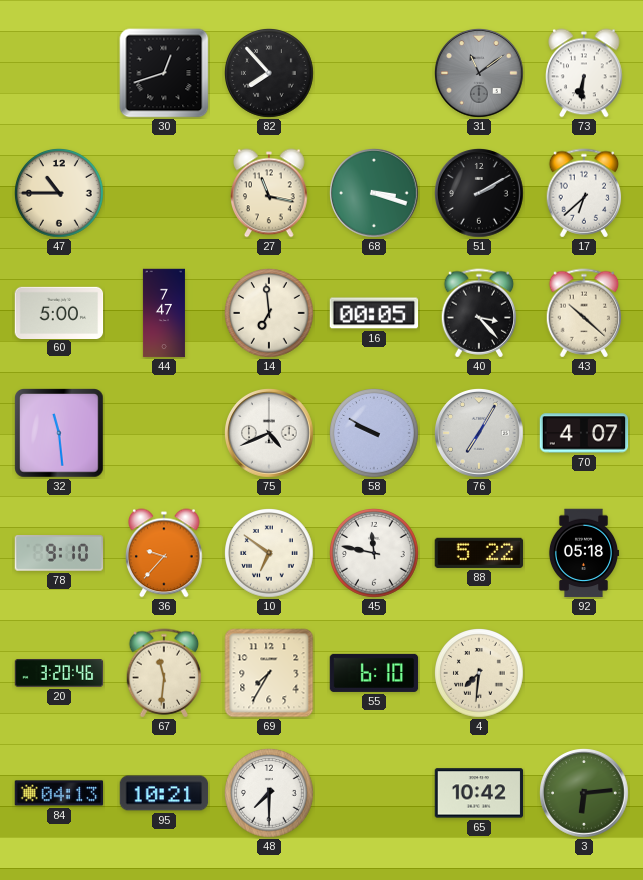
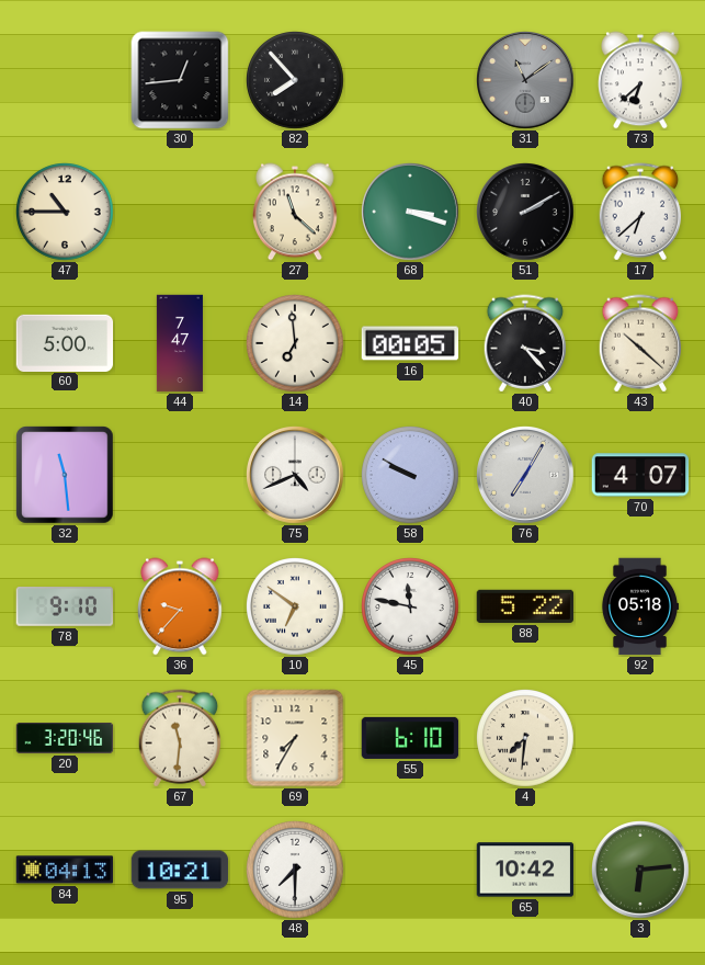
30: 12:42 -> 12:44 (180, 80)
73: 6:31 -> 6:38 (640, 80)
27: 11:17 -> 11:22 (295, 212)
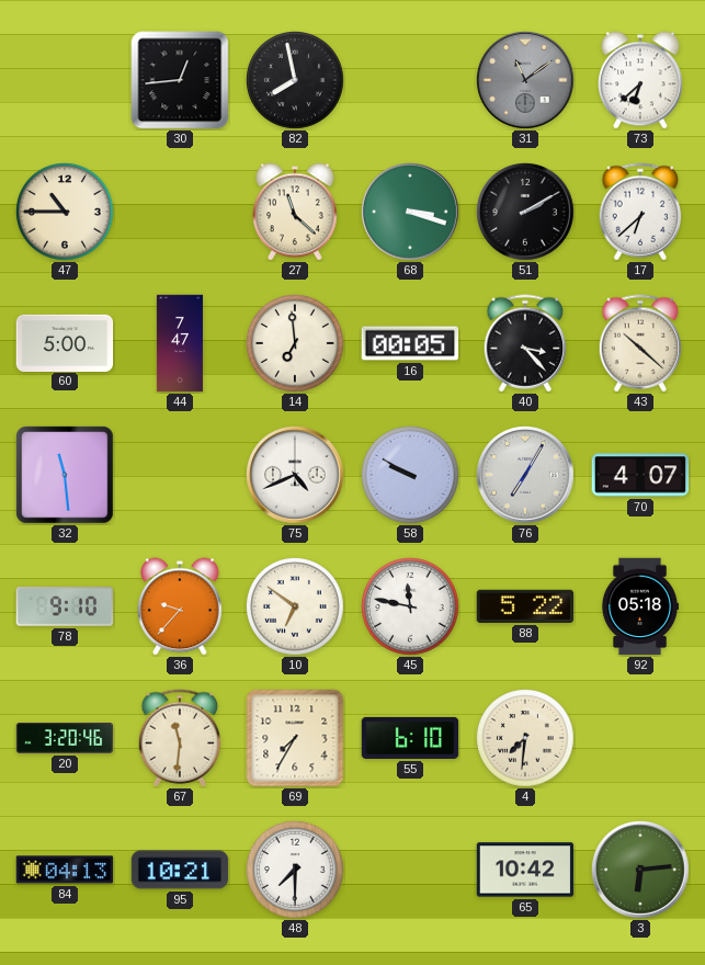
82: 7:53 -> 7:58 (296, 81)
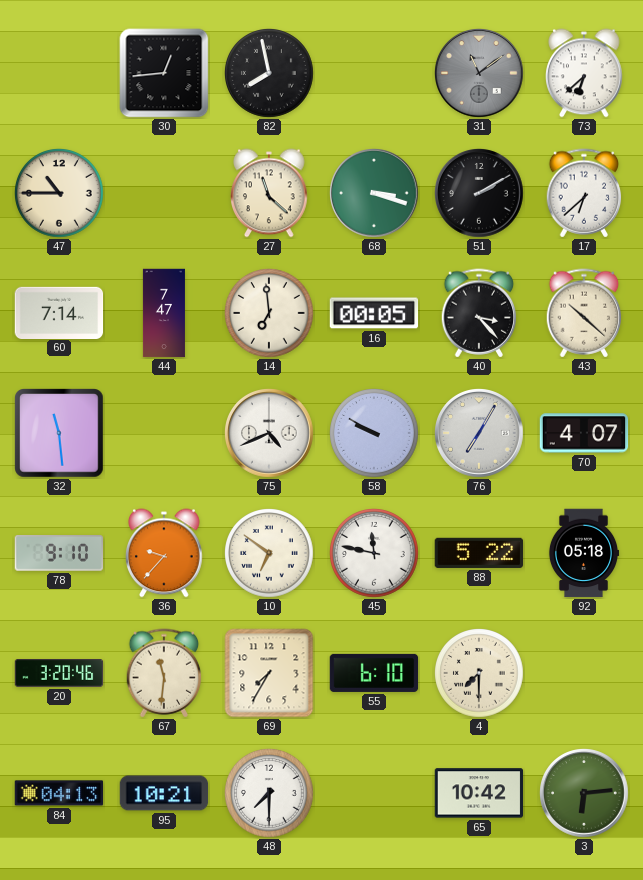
60: 5:00 -> 7:14 (59, 312)
4: 7:31 -> 7:30 (480, 674)
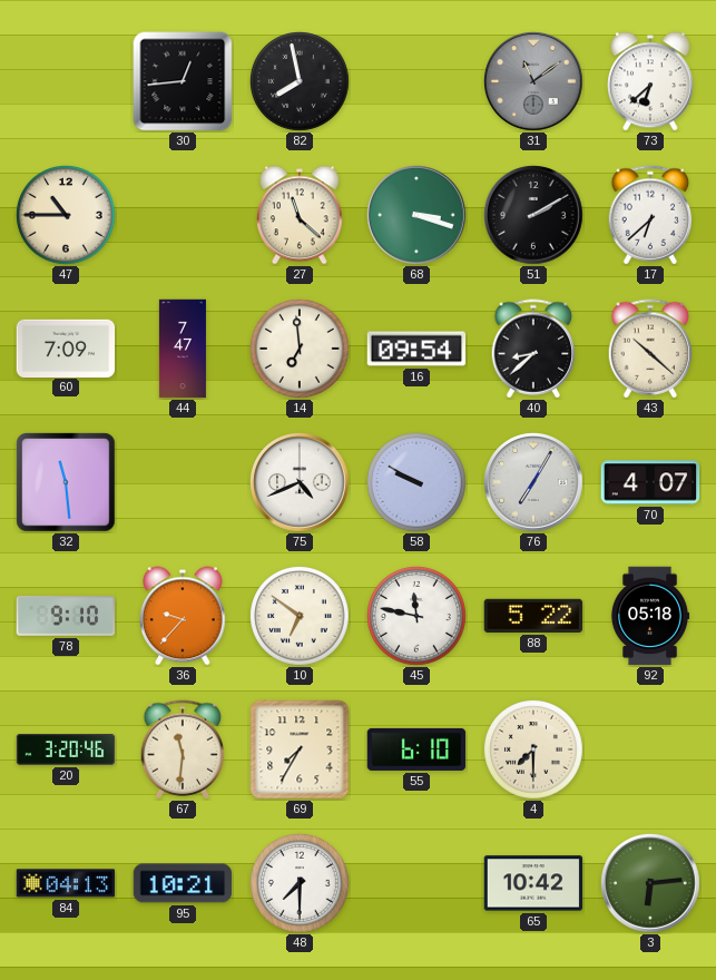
60: 7:14 -> 7:09 (66, 347)
16: 00:05 -> 09:54 (416, 349)
40: 3:23 -> 8:38 (533, 349)
